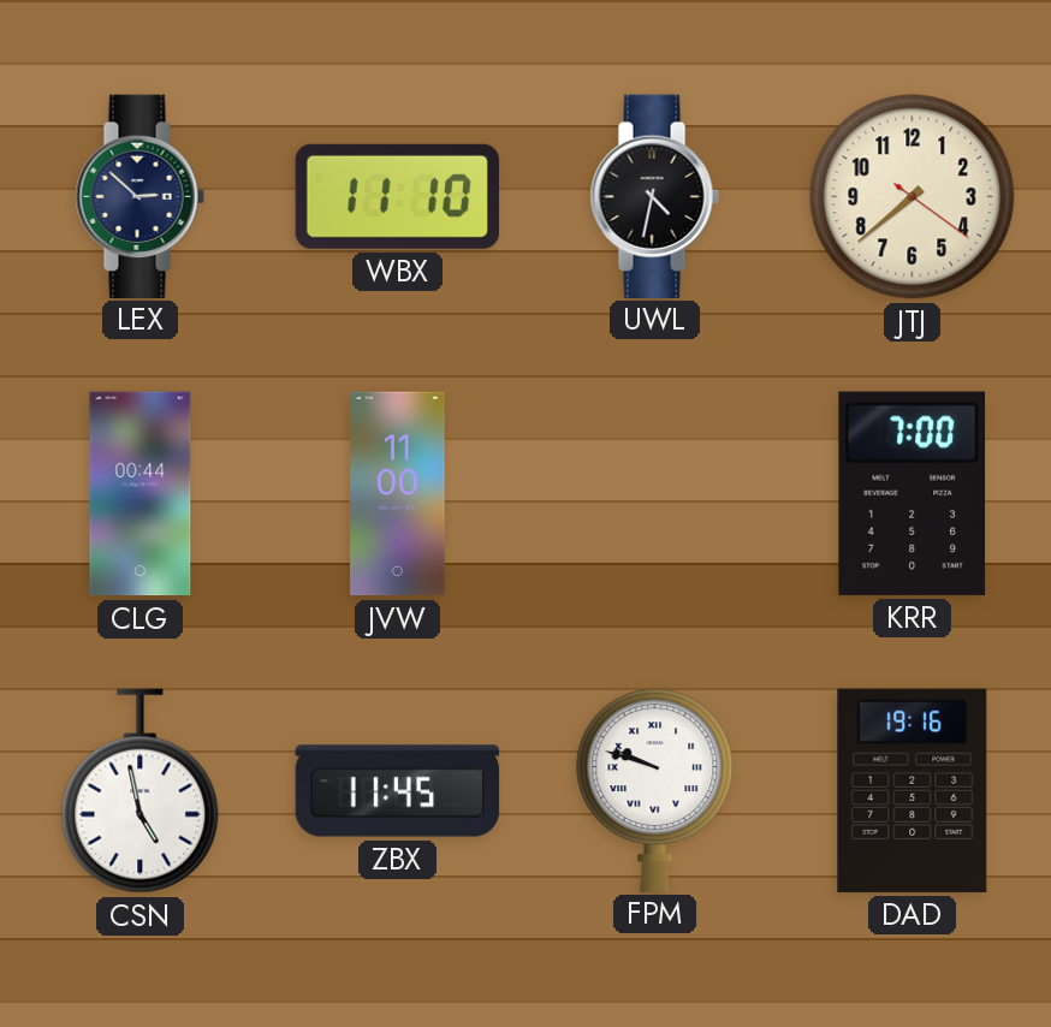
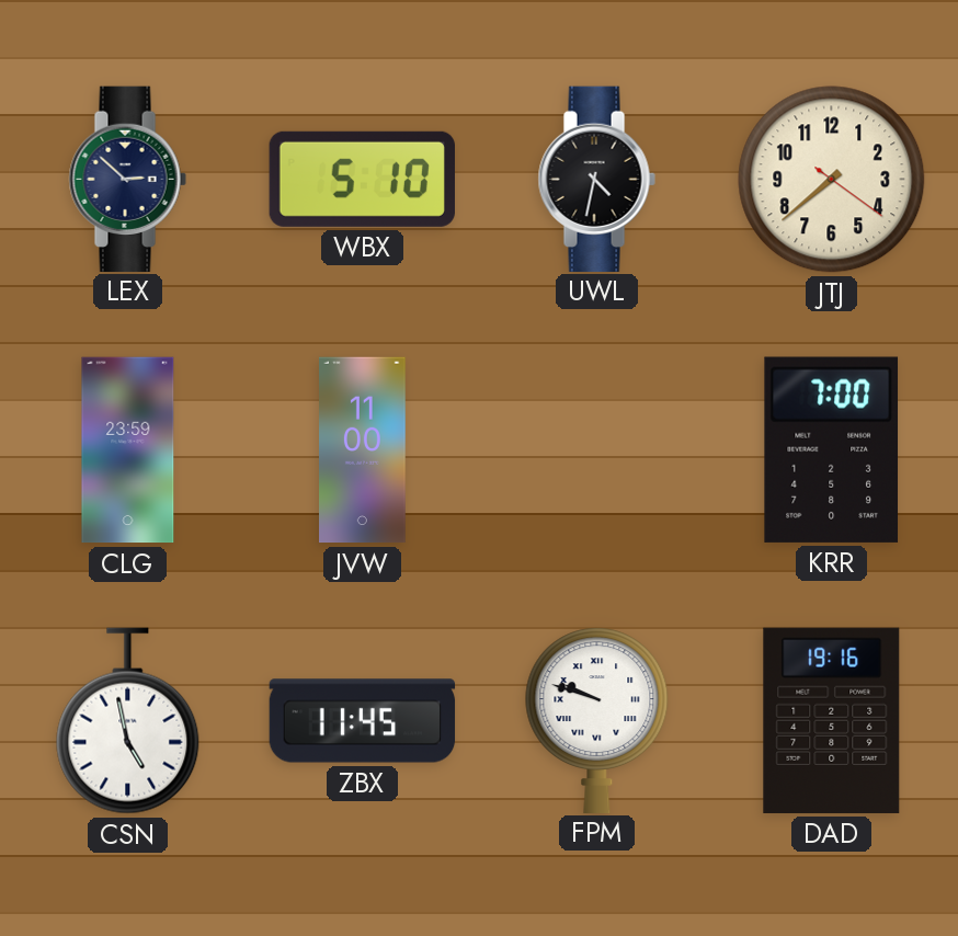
WBX: 11:10 -> 5:10 (362, 179)
CLG: 00:44 -> 23:59 (128, 450)
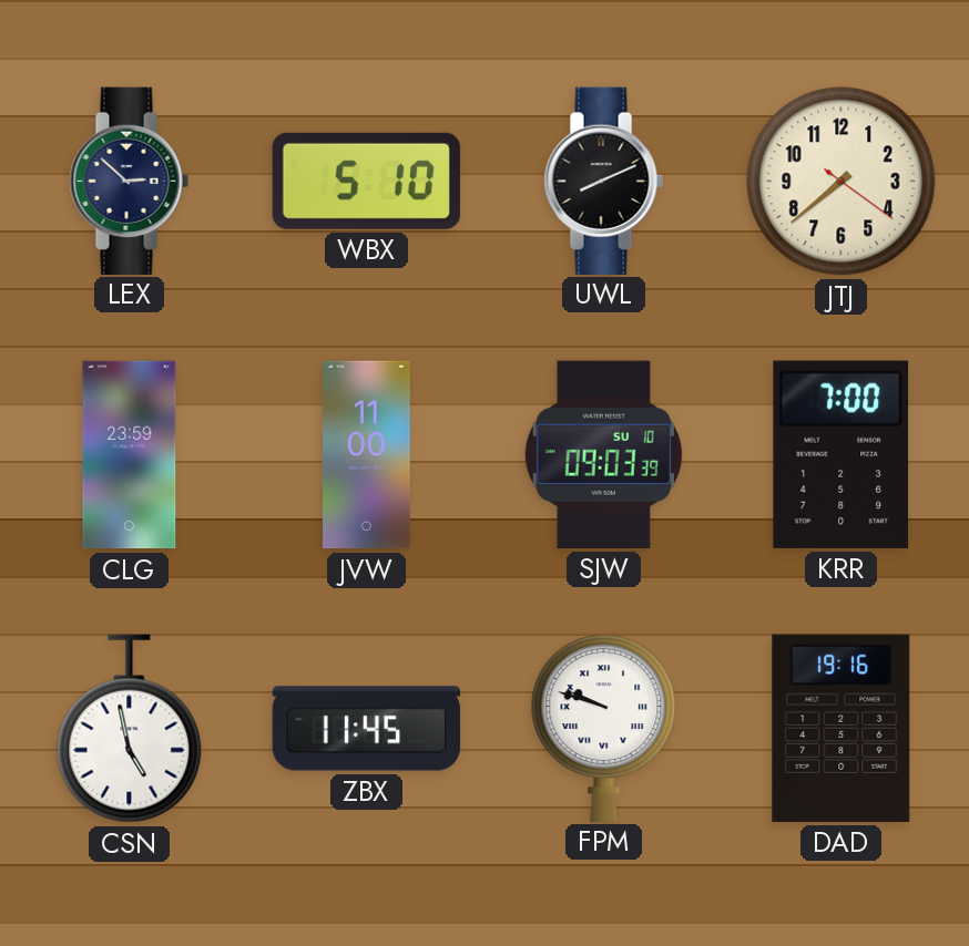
UWL: 4:32 -> 8:11 (603, 181)
SJW: none -> 09:03 (603, 454)
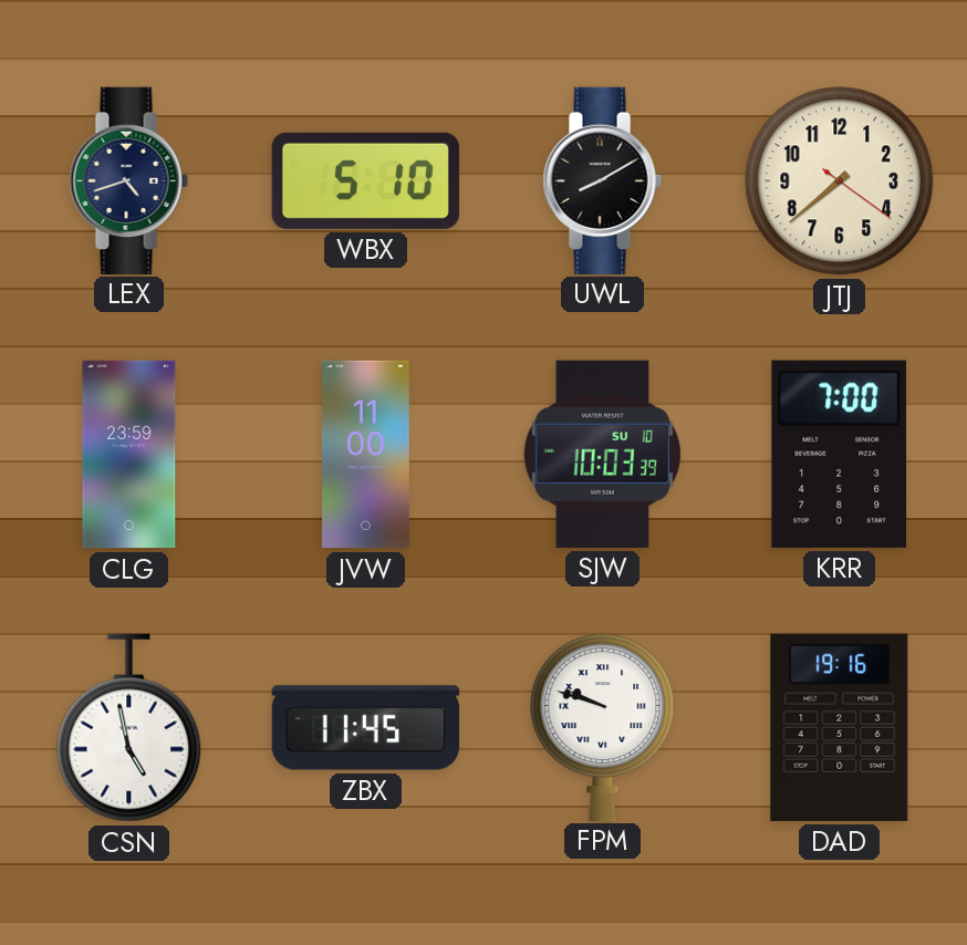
LEX: 2:52 -> 4:42 (128, 180)
UWL: 8:11 -> 8:10 (602, 180)
SJW: 09:03 -> 10:03 (602, 454)
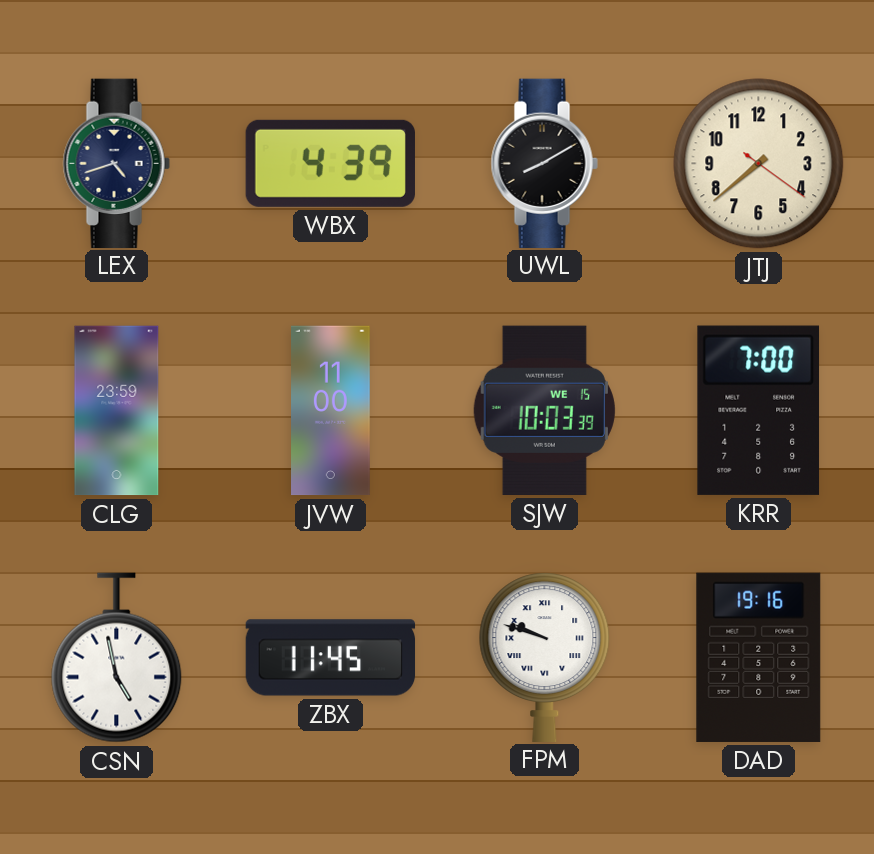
WBX: 5:10 -> 4:39 (330, 163)
SJW date: SU 10 -> WE 15 (544, 410)
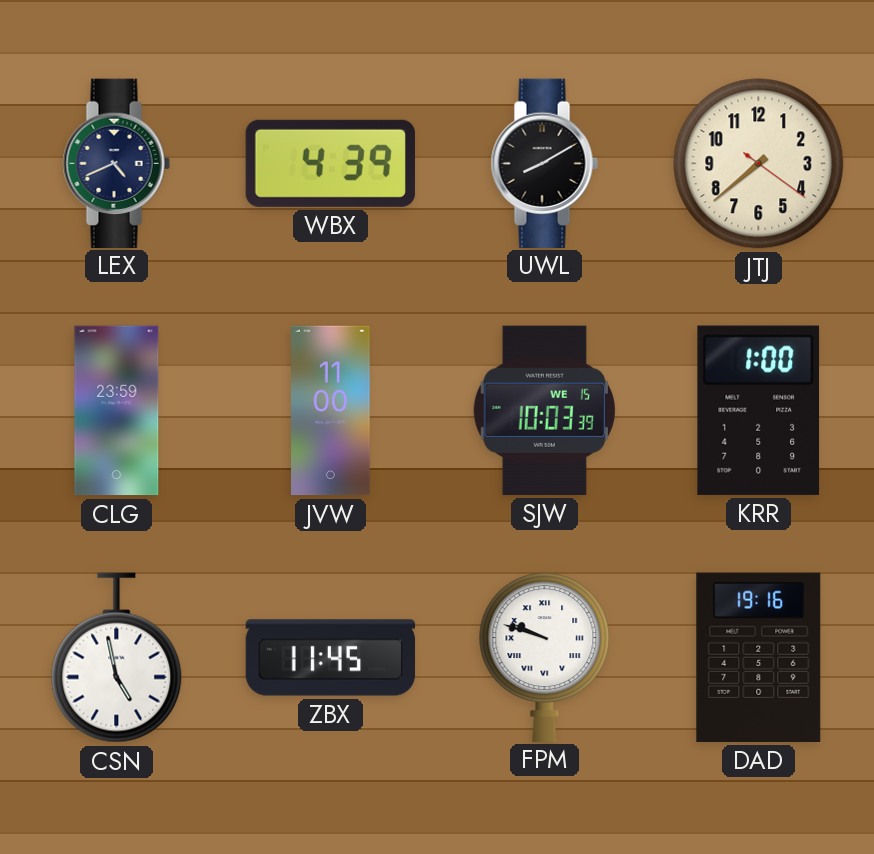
LEX: 4:42 -> 4:41 (116, 163)
KRR: 7:00 -> 1:00 (758, 410)
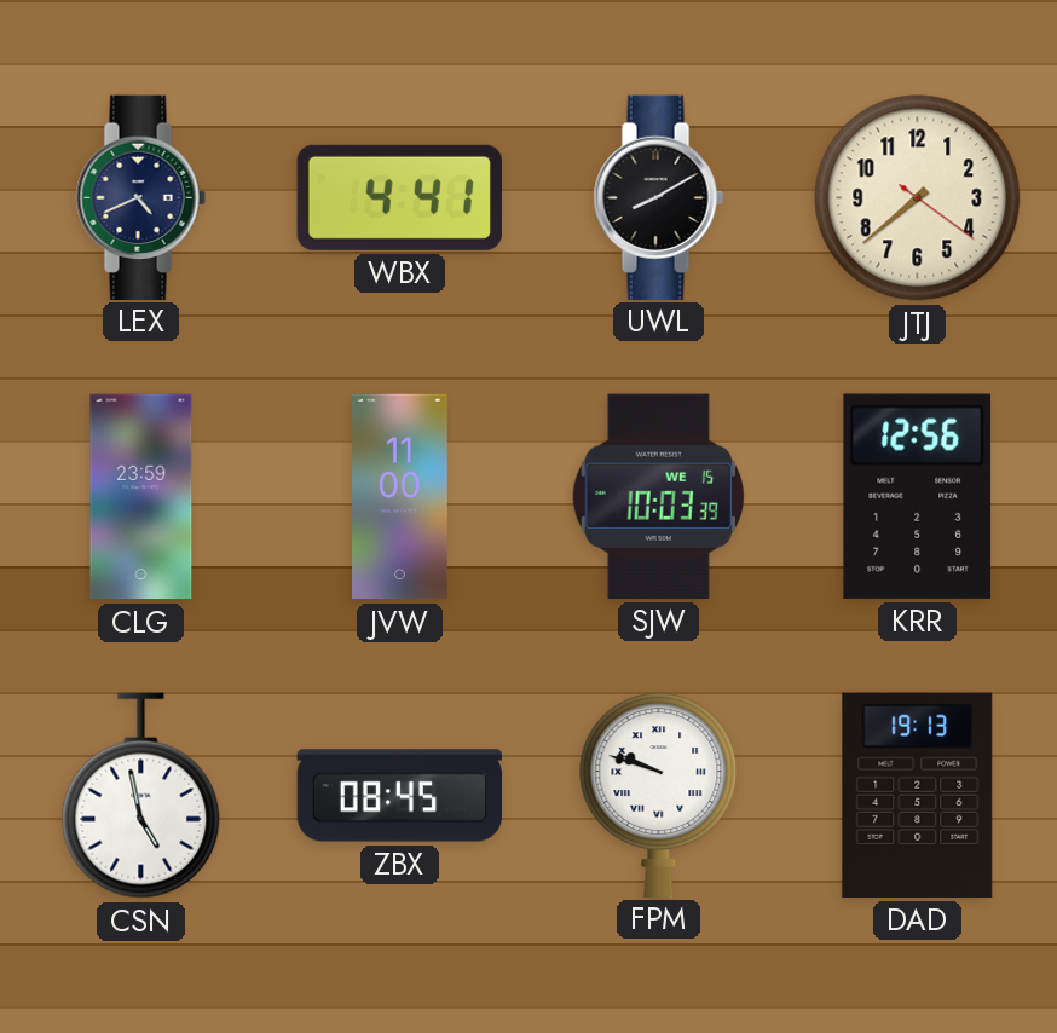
WBX: 4:39 -> 4:41 (399, 197)
KRR: 1:00 -> 12:56 (917, 496)
ZBX: 11:45 -> 08:45 (400, 796)
DAD: 19:16 -> 19:13 (918, 795)
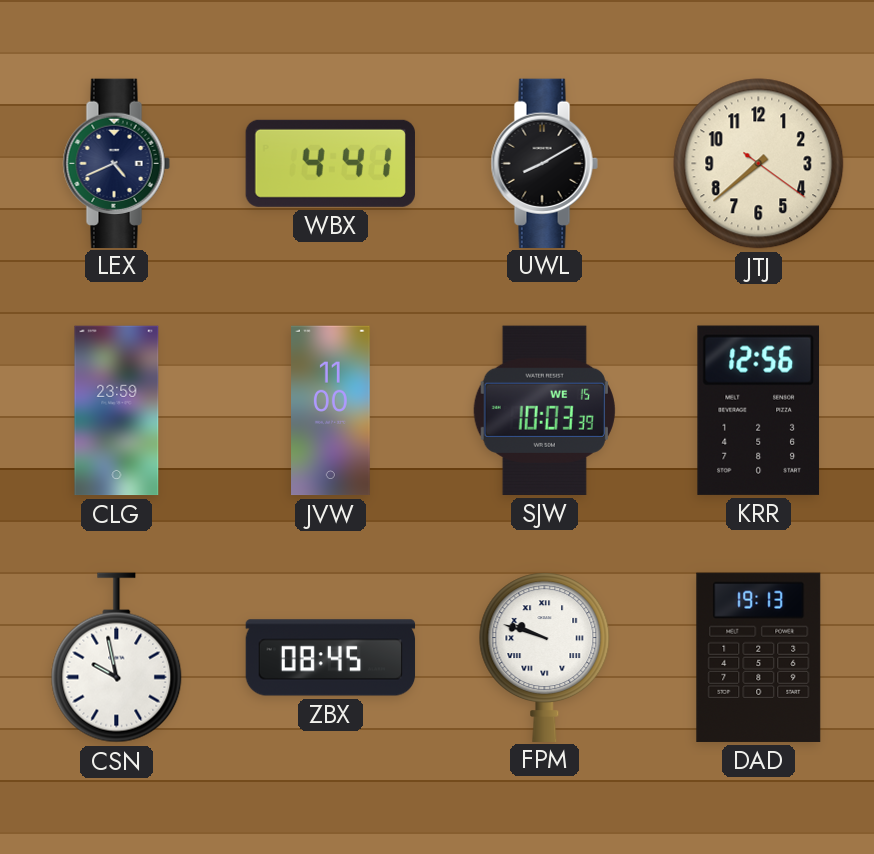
CSN: 4:58 -> 9:58 (117, 658)
